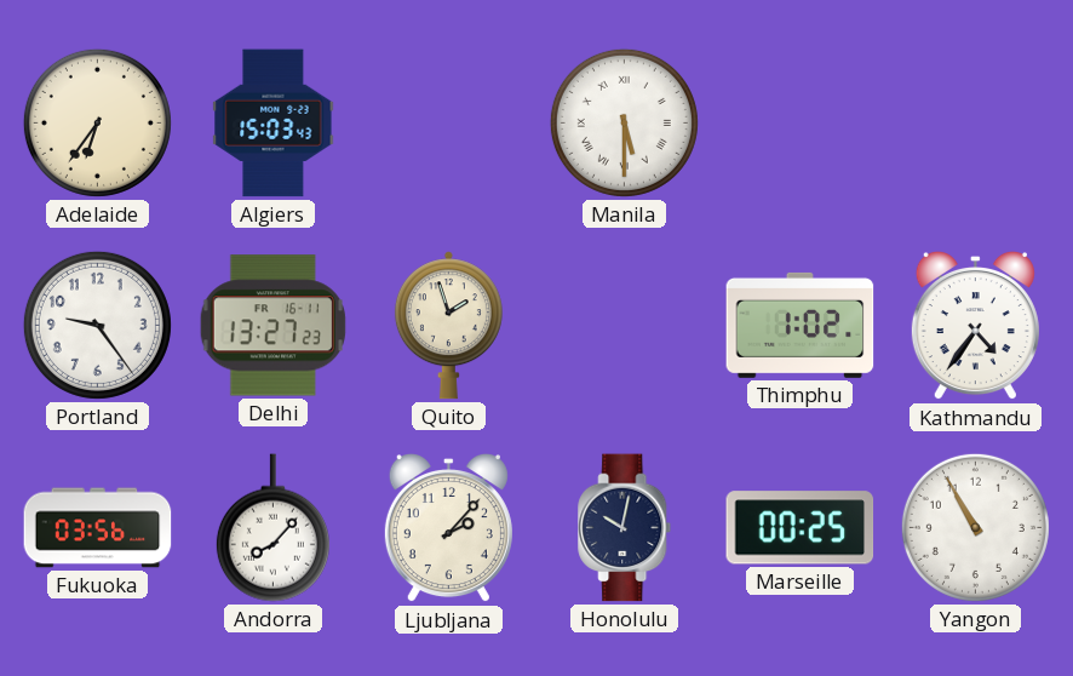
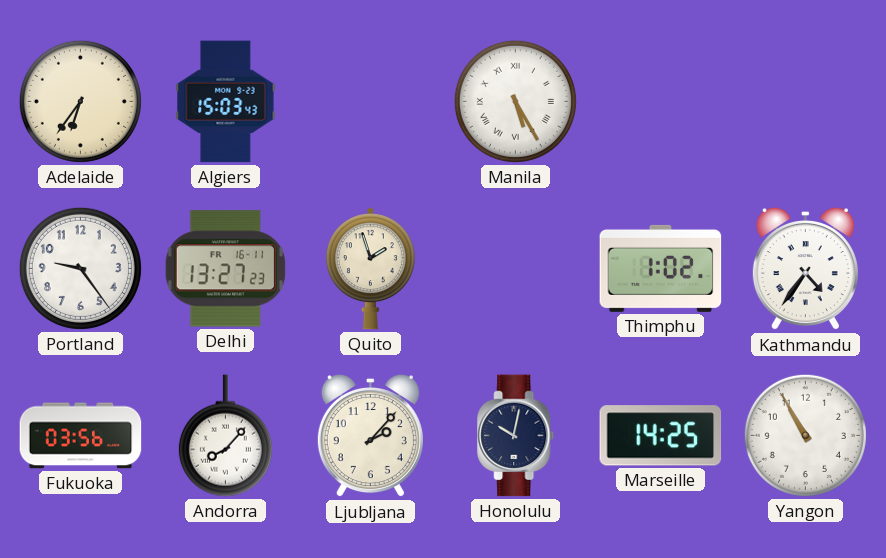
Manila: 5:30 -> 5:25 (515, 101)
Marseille: 00:25 -> 14:25 (661, 436)
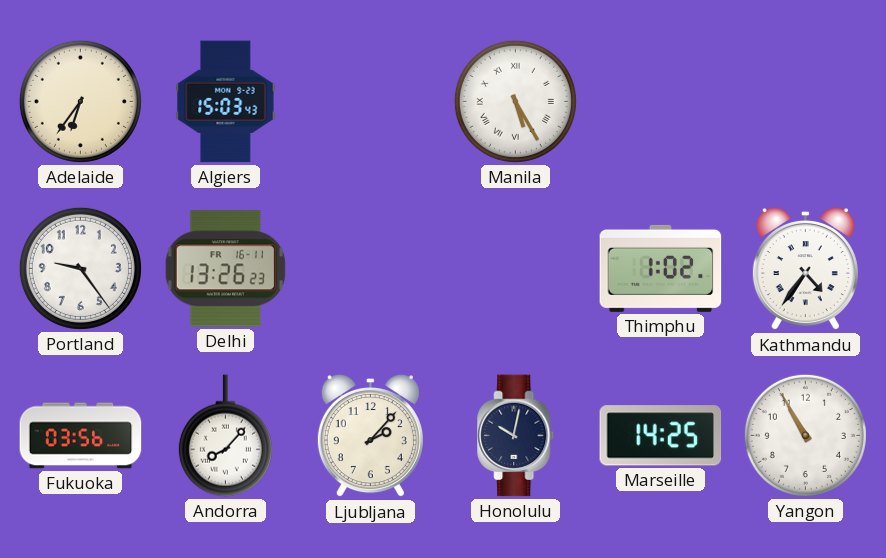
Delhi: 13:27 -> 13:26 (225, 269)
Quito: 1:57 -> none (370, 269)
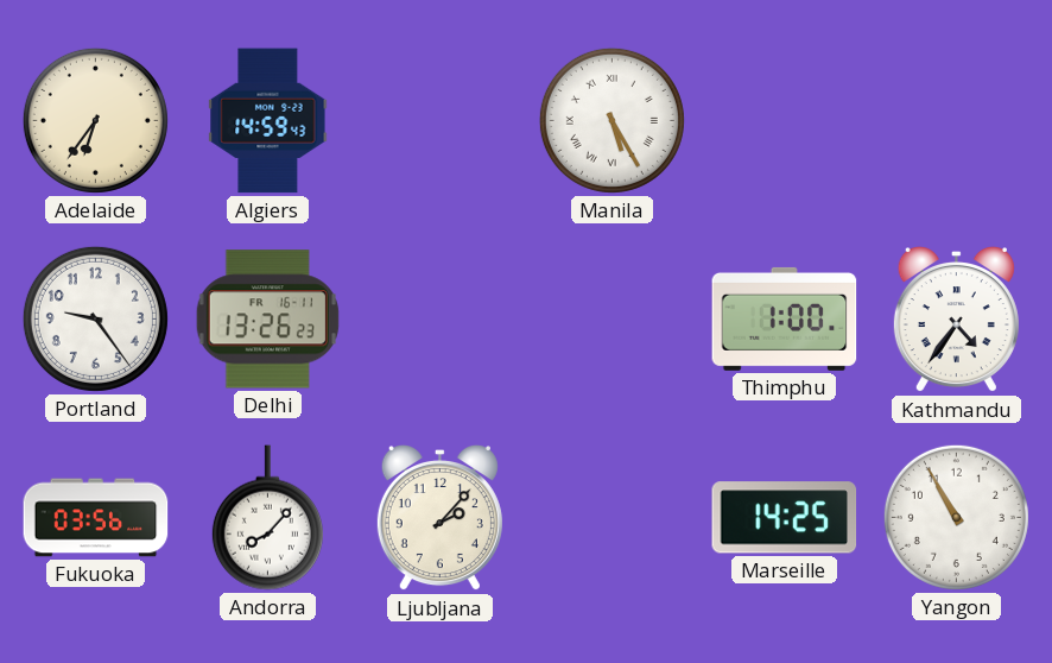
Algiers: 15:03 -> 14:59 (268, 121)
Thimphu: 1:02 -> 1:00 (785, 318)
Honolulu: 10:02 -> none (516, 436)
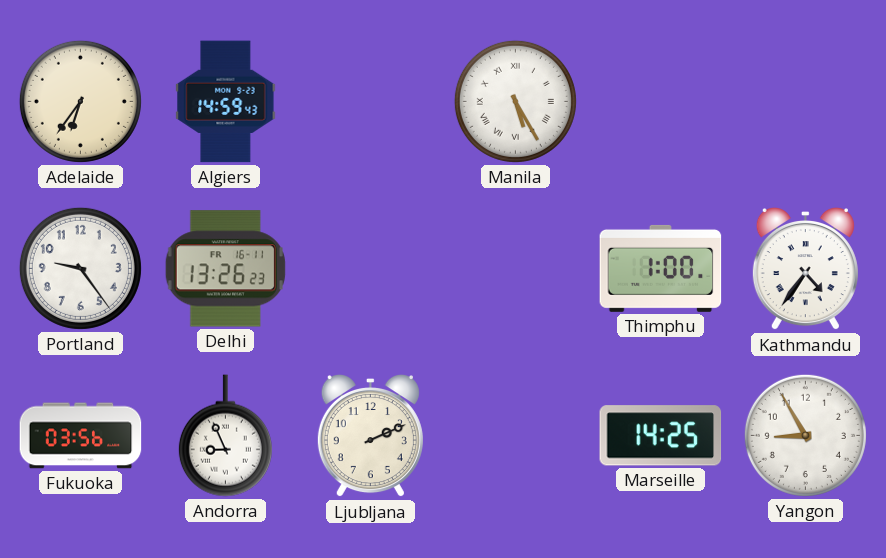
Andorra: 8:07 -> 8:56 (225, 436)
Ljubljana: 2:07 -> 2:11 (370, 437)
Yangon: 10:55 -> 8:55 (805, 435)
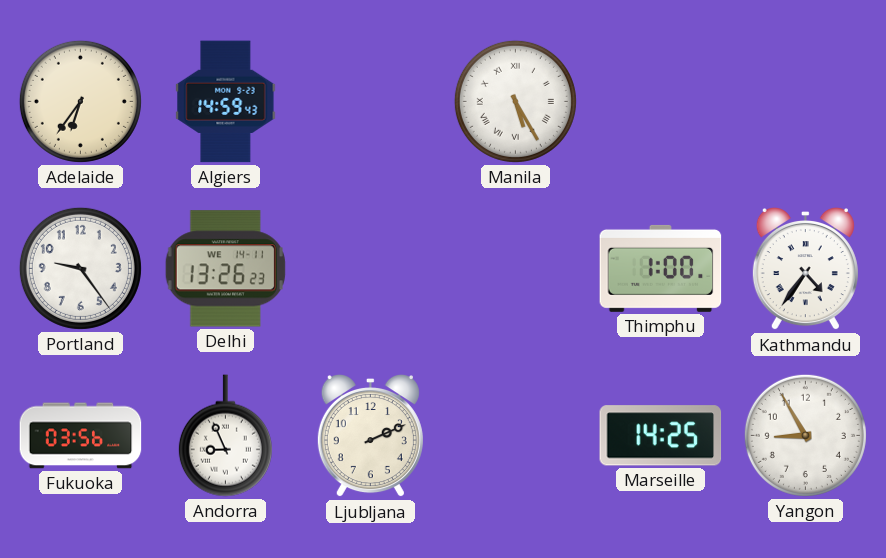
Delhi date: FR 16-11 -> WE 14-11 (225, 269)
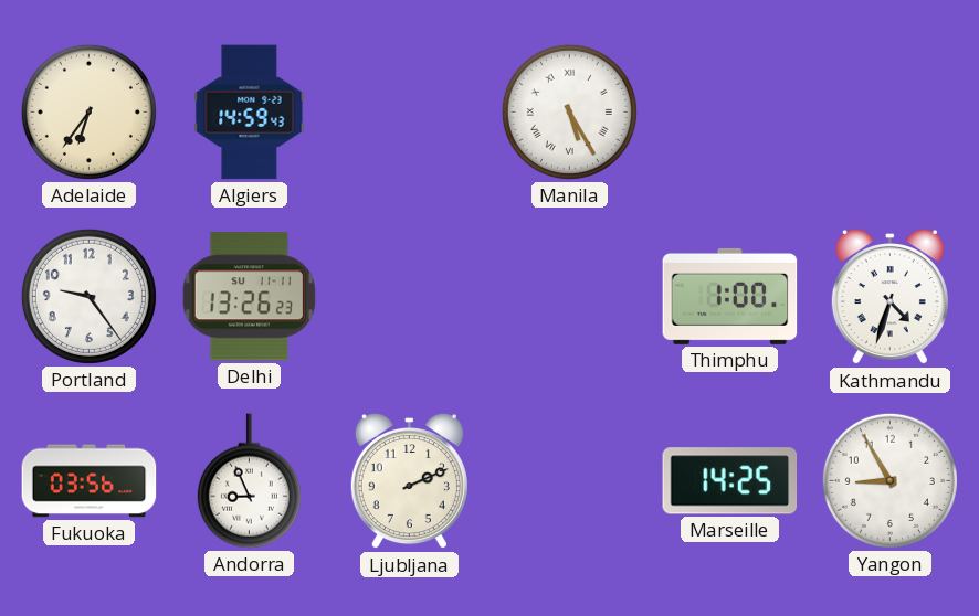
Delhi date: WE 14-11 -> SU 11-11 (249, 297)
Kathmandu: 4:36 -> 4:33 (889, 298)
